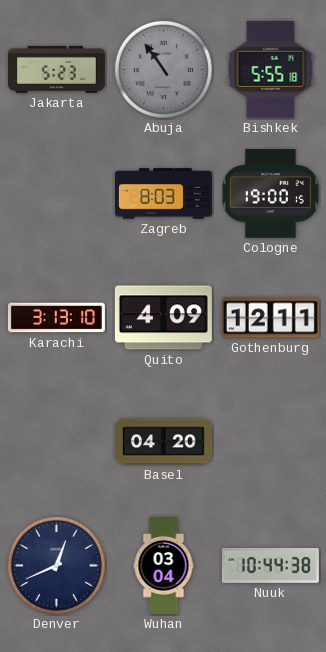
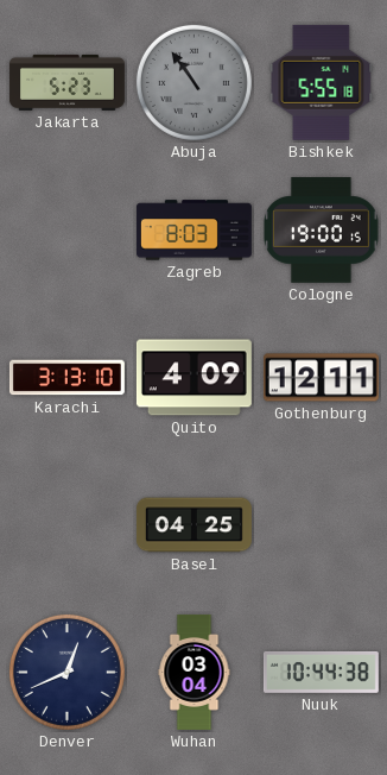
Basel: 04:20 -> 04:25 (193, 525)
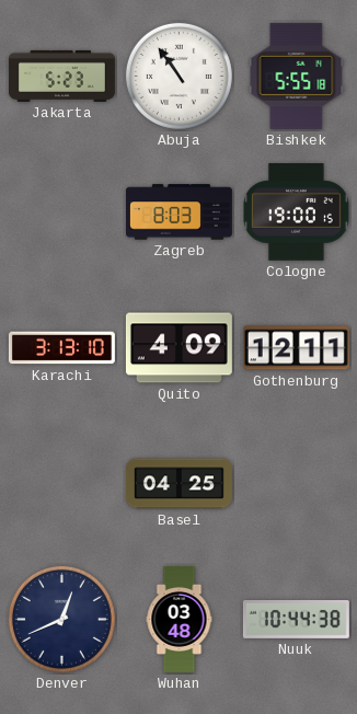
Abuja dial: grey -> white (178, 76)
Wuhan: 03:04 -> 03:48 (180, 619)
